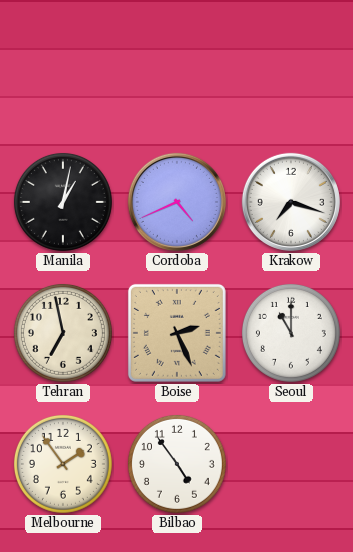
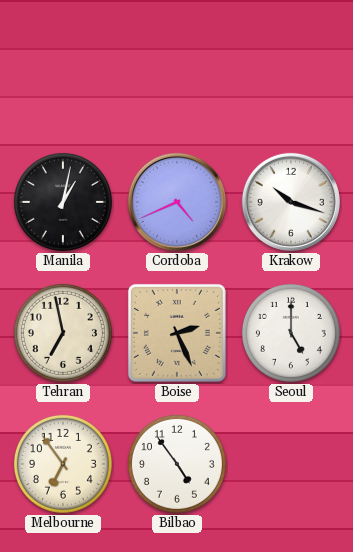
Krakow: 7:18 -> 10:18 (291, 202)
Seoul: 11:00 -> 5:00 (291, 333)
Melbourne: 1:54 -> 6:54 (63, 464)
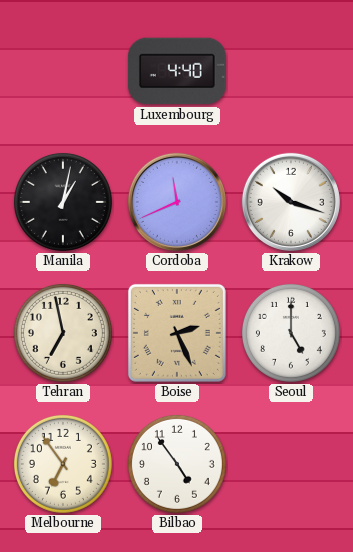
Luxembourg: none -> 4:40 (177, 71)
Cordoba: 4:41 -> 11:41 (177, 202)
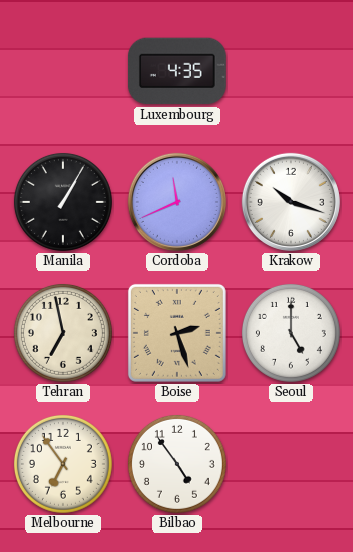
Luxembourg: 4:40 -> 4:35 (177, 71)
Manila: 1:02 -> 1:05 (63, 202)
Boise: 2:26 -> 2:27 (177, 333)
